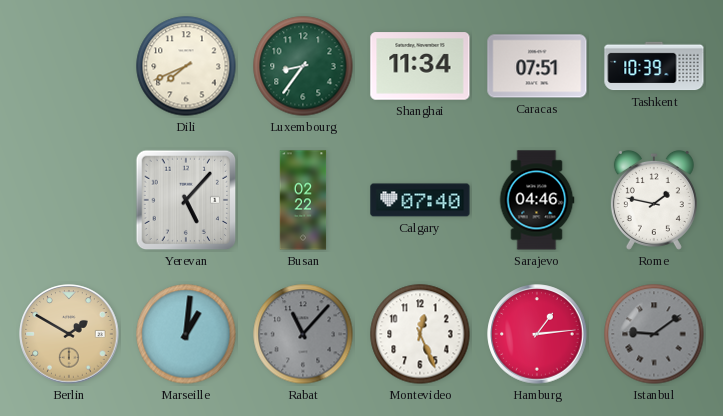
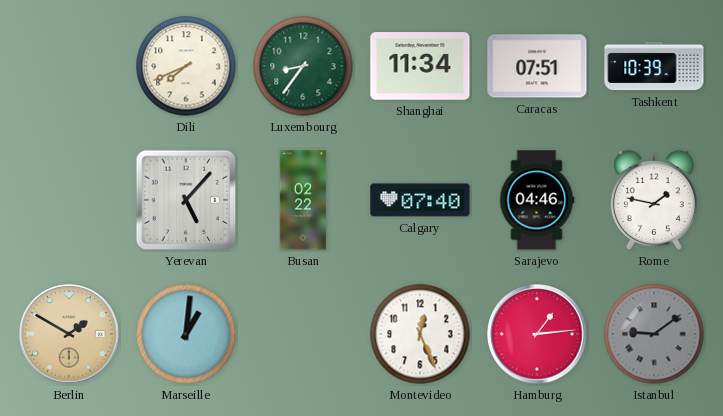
Rabat: 11:07 -> none (303, 334)
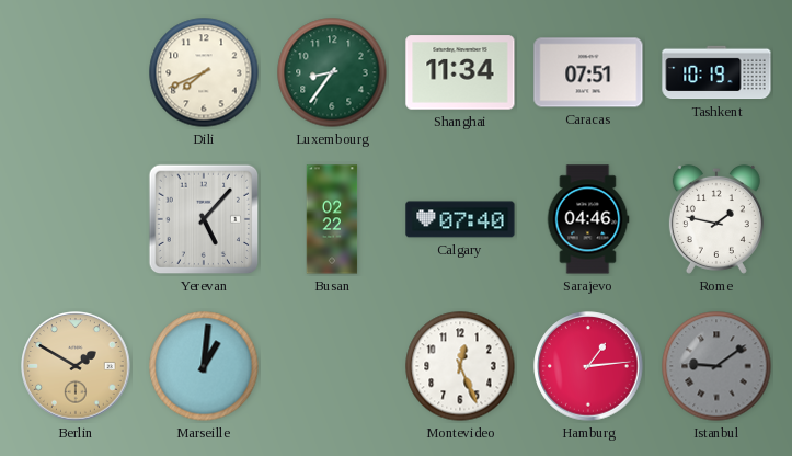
Tashkent: 10:39 -> 10:19 (716, 72)
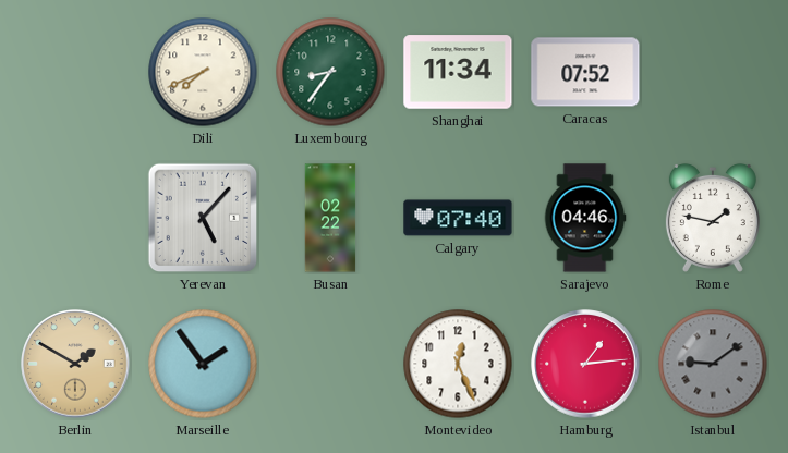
Caracas: 07:51 -> 07:52 (585, 72)
Tashkent: 10:19 -> none (716, 72)
Marseille: 1:01 -> 1:54 (203, 364)
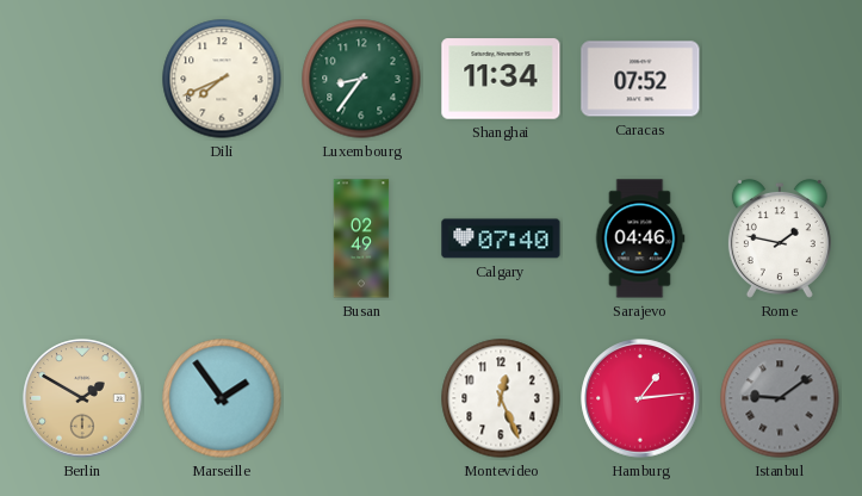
Yerevan: 5:07 -> none (203, 218)
Busan: 02:22 -> 02:49 (361, 238)
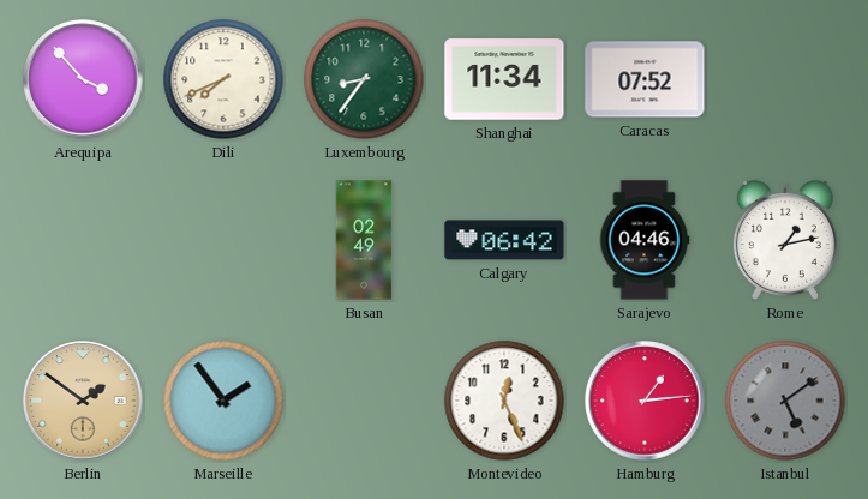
Arequipa: none -> 3:53 (83, 79)
Calgary: 07:40 -> 06:42 (504, 240)
Rome: 1:47 -> 1:13 (785, 240)
Berlin: 1:50 -> 1:51 (83, 401)
Istanbul: 9:09 -> 5:09 (785, 401)
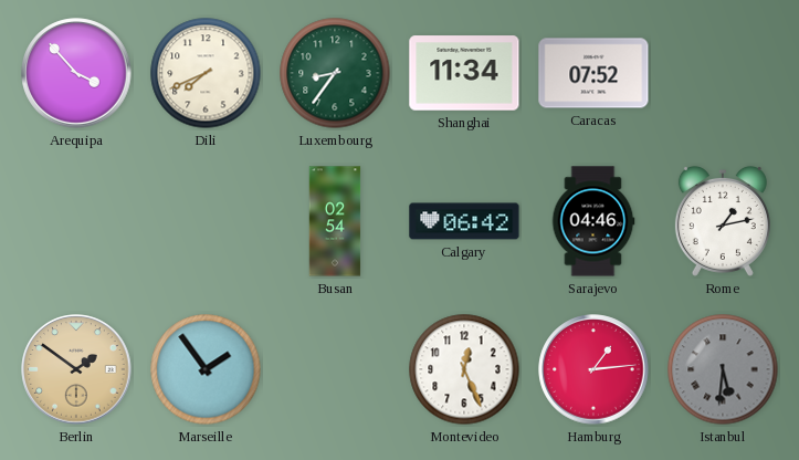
Busan: 02:49 -> 02:54 (335, 221)
Istanbul: 5:09 -> 5:31 (723, 369)
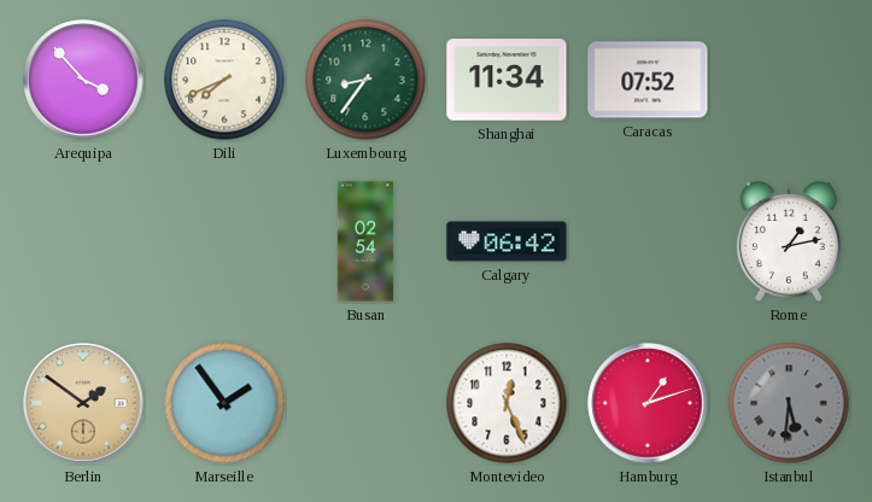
Sarajevo: 04:46 -> none (593, 221)
Hamburg: 1:14 -> 1:12 (648, 403)
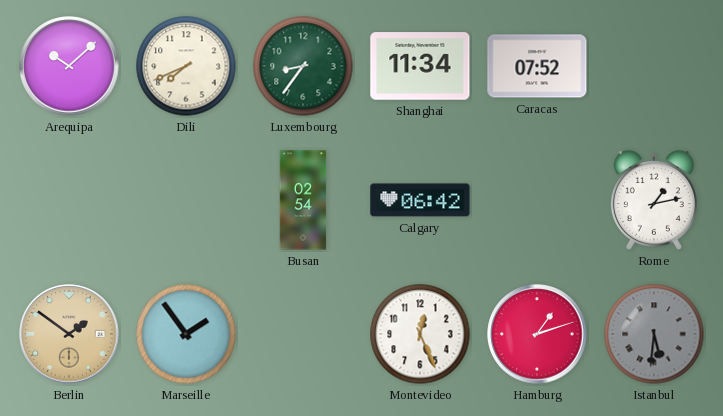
Arequipa: 3:53 -> 10:08 (69, 66)
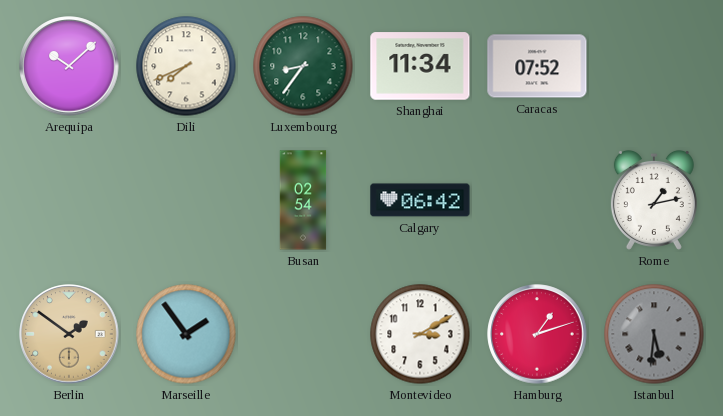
Montevideo: 12:26 -> 3:10 (420, 334)
